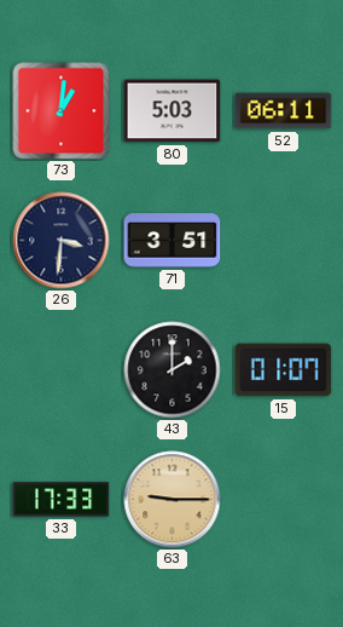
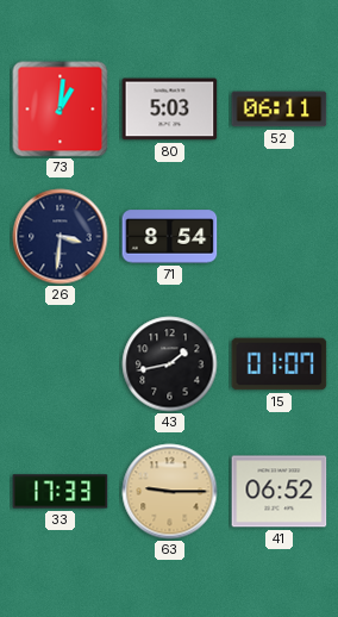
71: 3:51 -> 8:54 (170, 237)
43: 2:00 -> 1:43 (170, 364)
41: none -> 06:52 (280, 492)
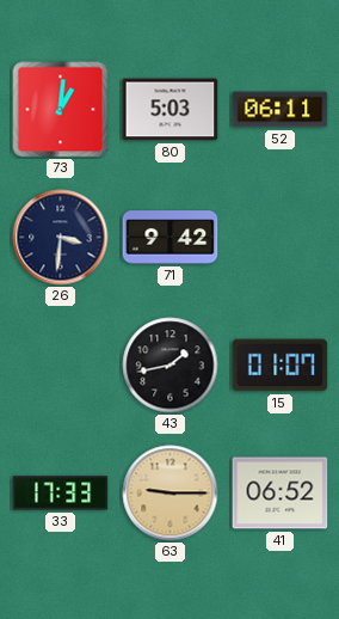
71: 8:54 -> 9:42 (171, 238)
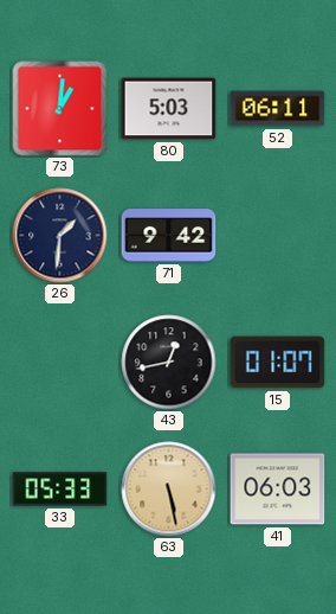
26: 3:31 -> 1:31 (60, 236)
43: 1:43 -> 12:43 (169, 363)
33: 17:33 -> 05:33 (60, 490)
63: 9:15 -> 5:28 (169, 490)
41: 06:52 -> 06:03 (278, 490)
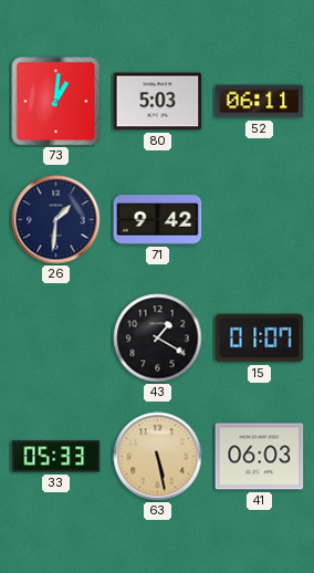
43: 12:43 -> 1:20 (158, 338)
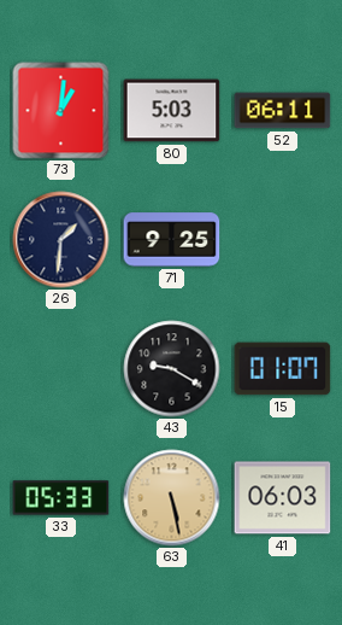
71: 9:42 -> 9:25 (172, 240)
43: 1:20 -> 9:20 (172, 369)
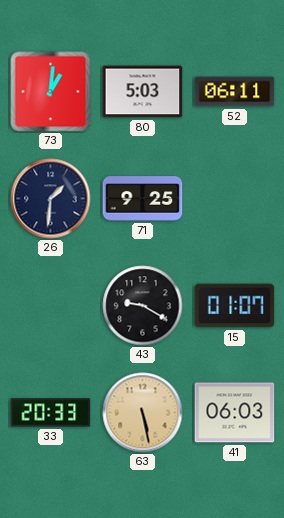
33: 05:33 -> 20:33 (51, 413)
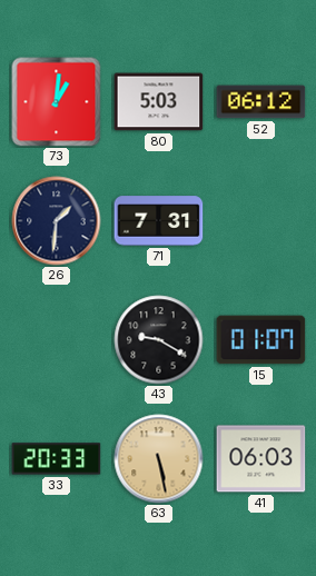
52: 06:11 -> 06:12 (261, 102)
71: 9:25 -> 7:31 (159, 221)
